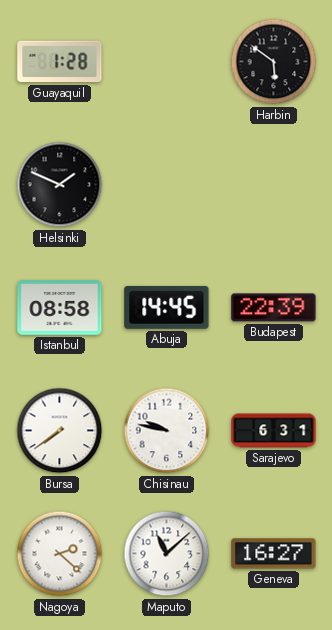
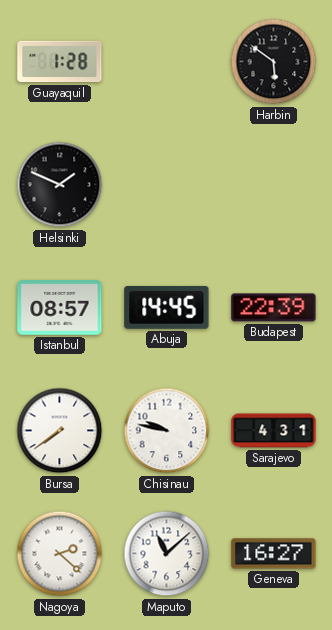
Istanbul: 08:58 -> 08:57 (60, 308)
Sarajevo: 6:31 -> 4:31 (274, 431)
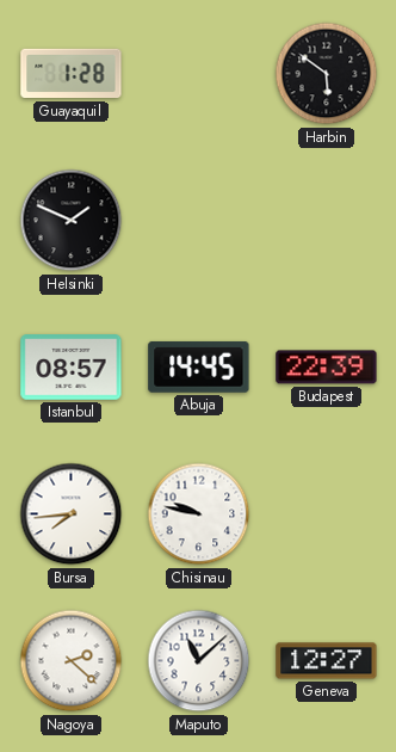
Bursa: 7:39 -> 7:44 (72, 514)
Sarajevo: 4:31 -> none (274, 431)
Geneva: 16:27 -> 12:27 (327, 661)
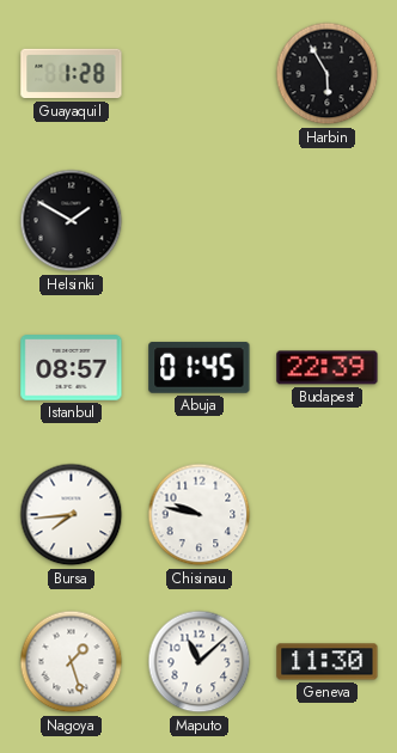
Harbin: 5:51 -> 5:55 (328, 74)
Helsinki: 1:49 -> 1:50 (72, 221)
Abuja: 14:45 -> 01:45 (200, 367)
Nagoya: 2:22 -> 1:27 (72, 662)
Geneva: 12:27 -> 11:30 (328, 662)
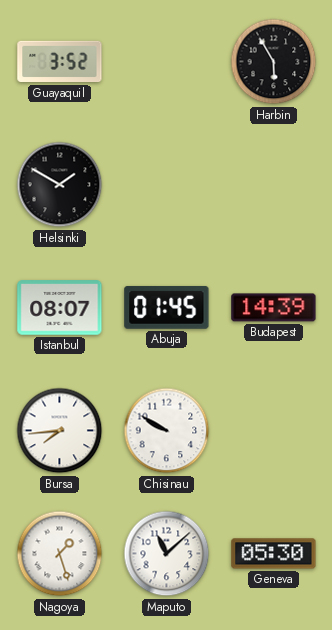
Guayaquil: 1:28 -> 3:52 (60, 62)
Istanbul: 08:57 -> 08:07 (60, 308)
Budapest: 22:39 -> 14:39 (274, 308)
Chisinau: 9:47 -> 9:50 (167, 431)
Geneva: 11:30 -> 05:30 (274, 554)
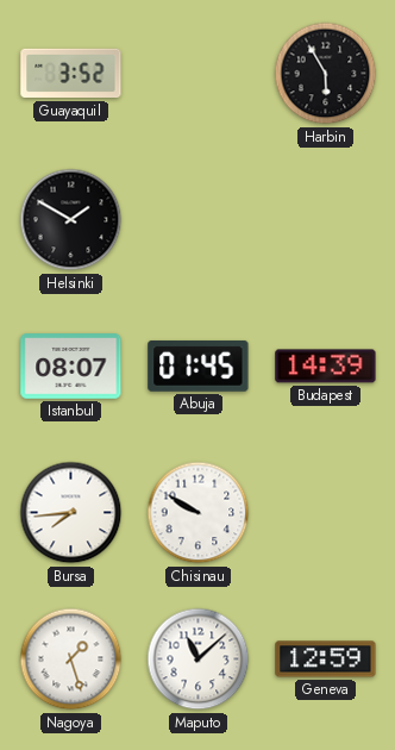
Geneva: 05:30 -> 12:59 (326, 660)
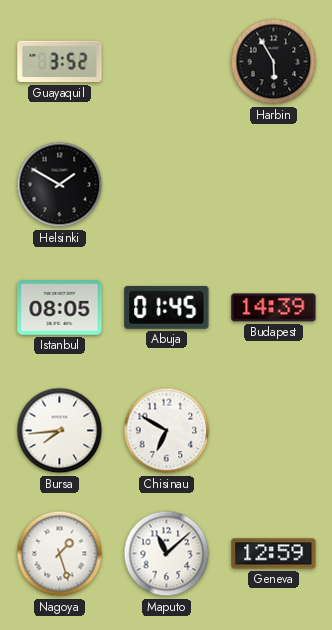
Istanbul: 08:07 -> 08:05 (60, 308)
Chisinau: 9:50 -> 6:50 (167, 431)
